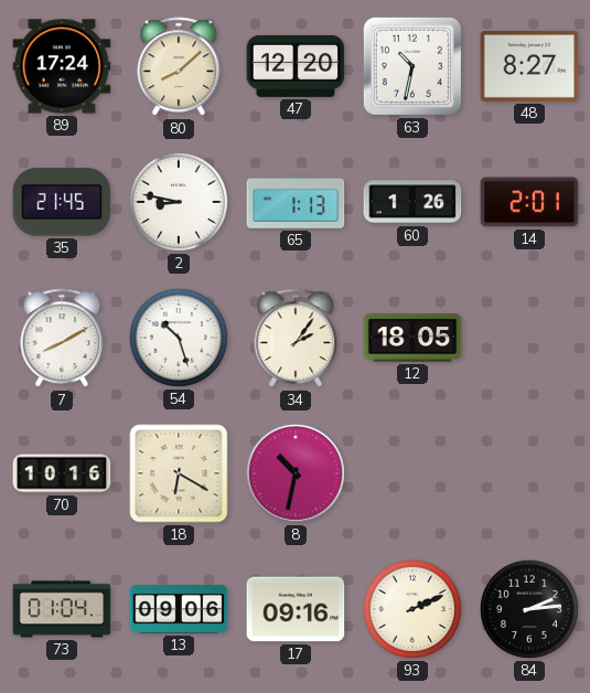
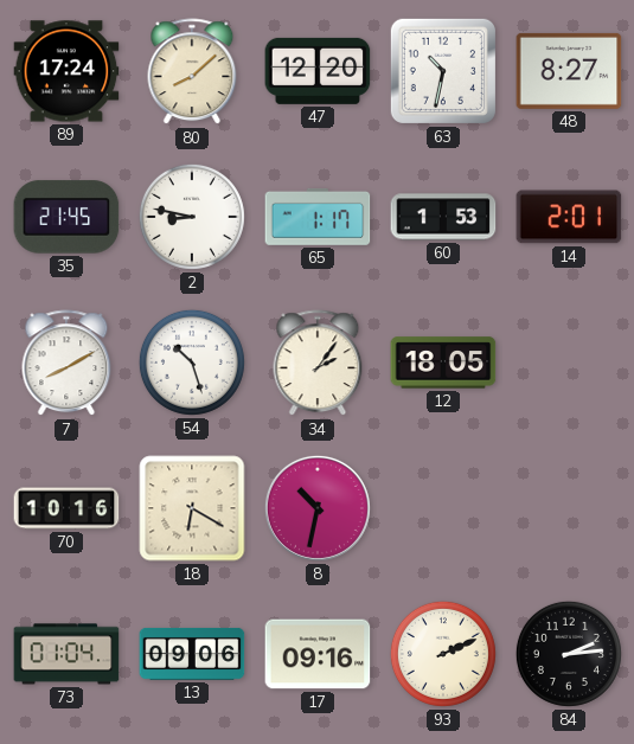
65: 1:13 -> 1:17 (318, 217)
60: 1:26 -> 1:53 (443, 217)
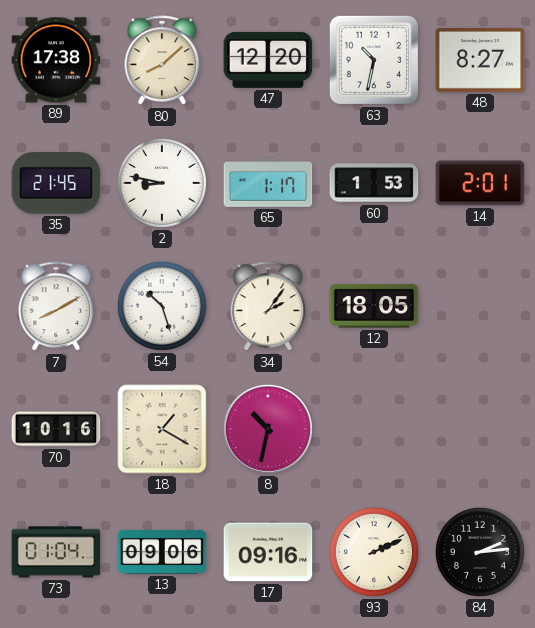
89: 17:24 -> 17:38 (56, 60)
18: 6:20 -> 1:20 (162, 429)
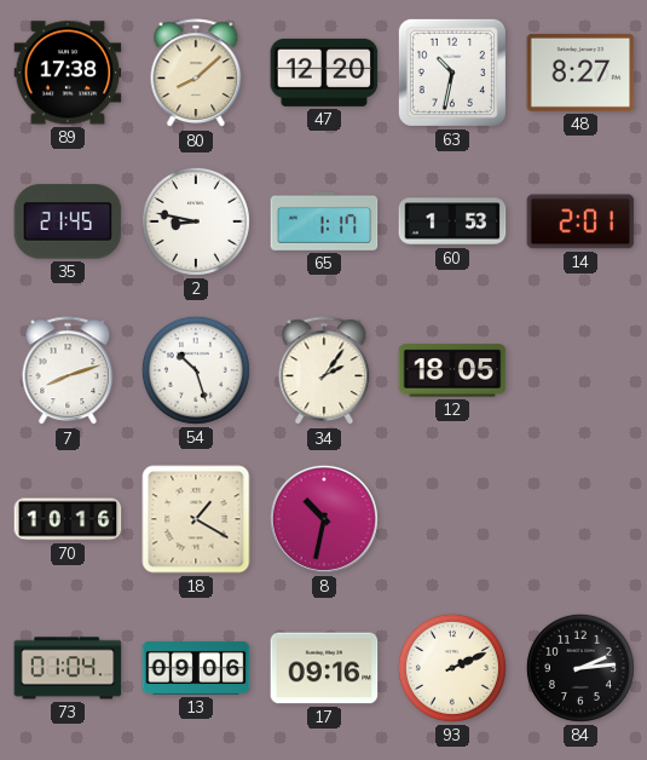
7: 8:10 -> 8:12 (68, 372)
